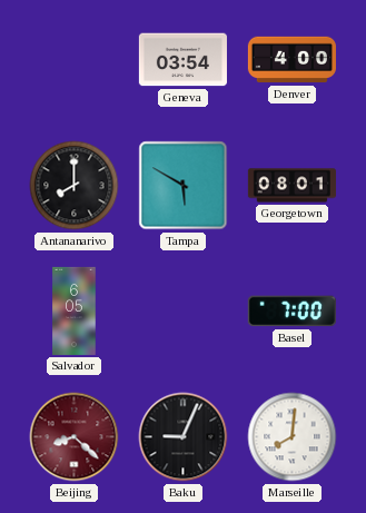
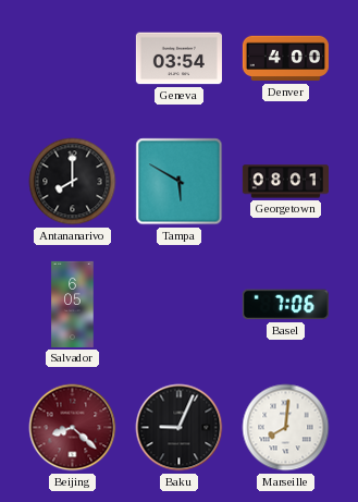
Basel: 7:00 -> 7:06 (285, 305)
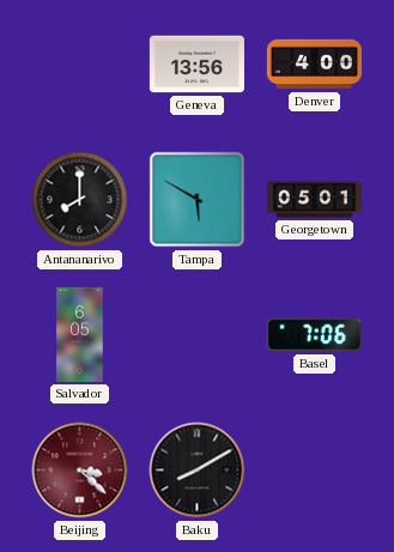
Geneva: 03:54 -> 13:56 (196, 65)
Georgetown: 08:01 -> 05:01 (314, 200)
Beijing: 8:22 -> 3:22 (80, 471)
Baku: 9:04 -> 8:10 (198, 471)
Marseille: 8:01 -> none (286, 428)
